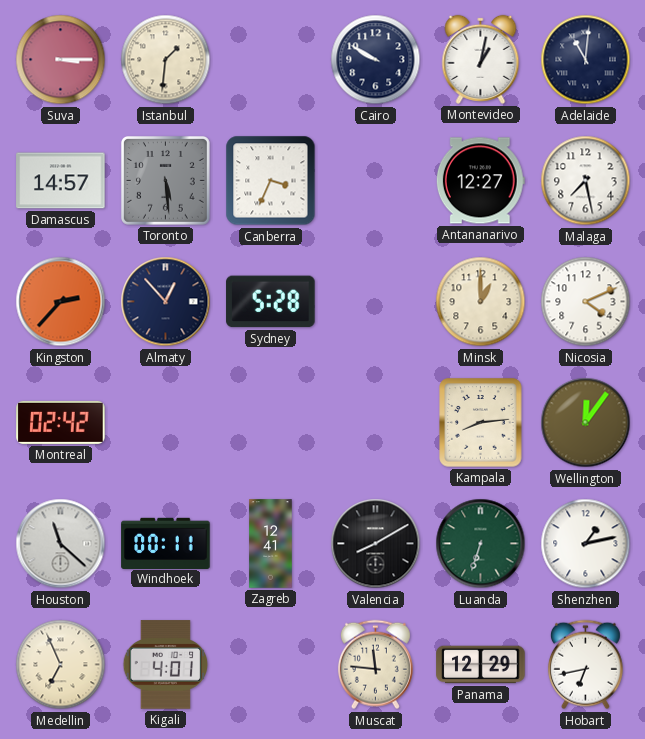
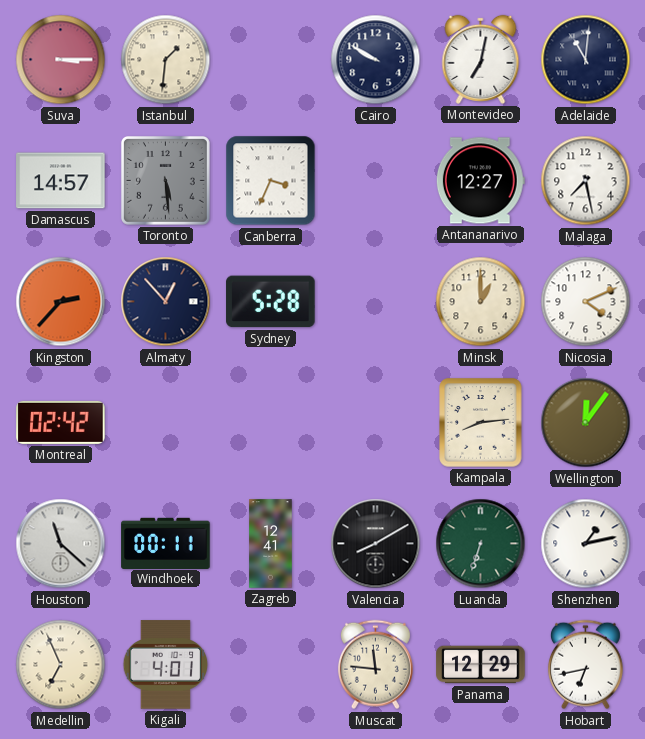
Montevideo: 1:02 -> 7:02 (481, 59)
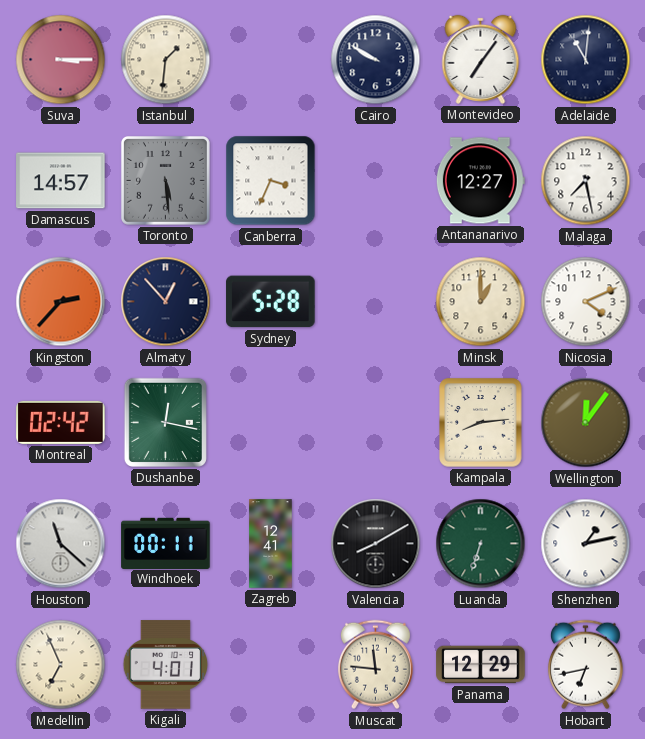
Montevideo: 7:02 -> 7:06 (481, 59)
Dushanbe: none -> 12:17 (165, 422)
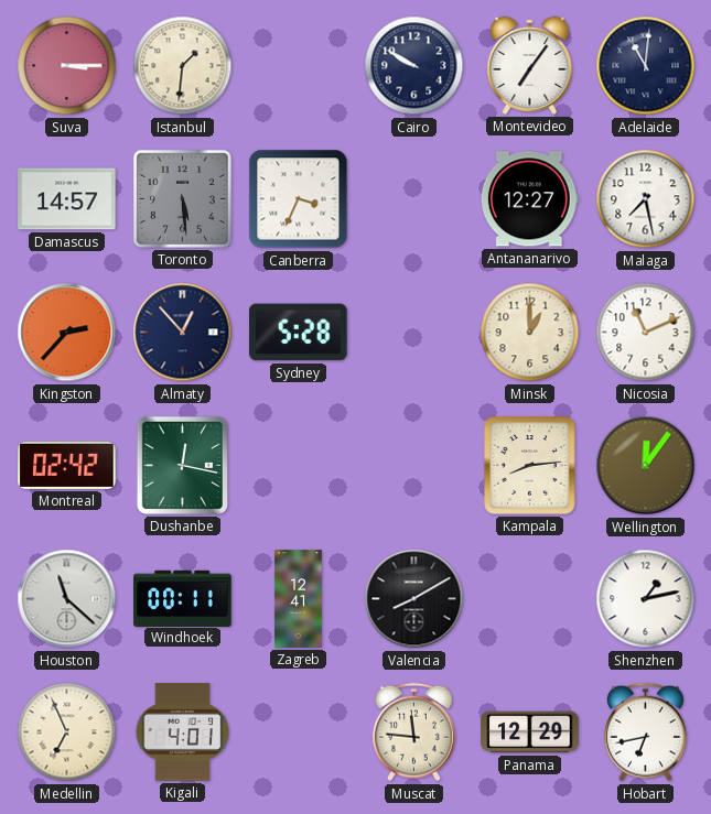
Nicosia: 4:11 -> 11:11 (646, 333)
Luanda: 6:33 -> none (481, 544)
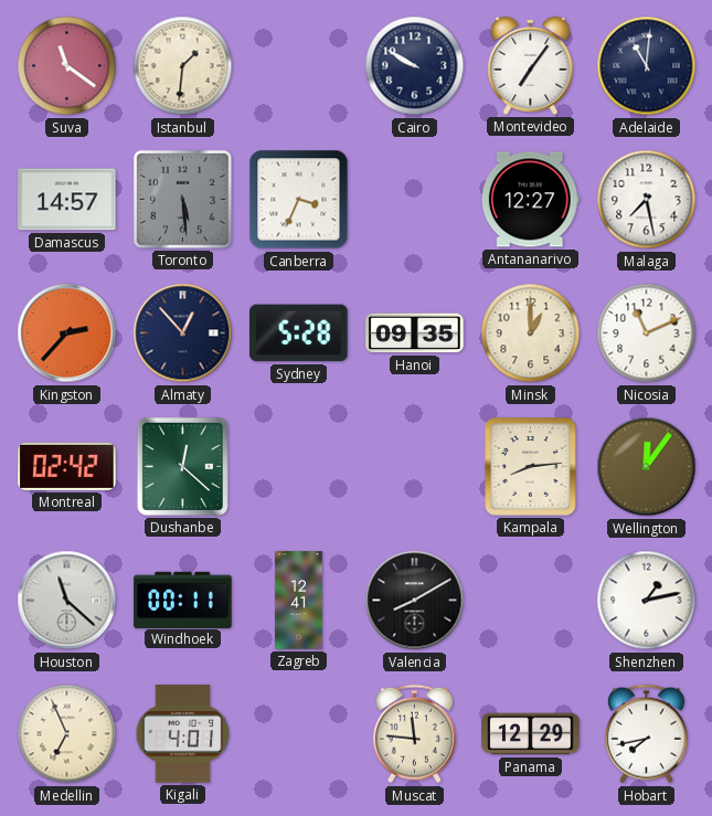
Suva: 3:15 -> 11:21 (67, 66)
Hanoi: none -> 09:35 (415, 333)
Dushanbe: 12:17 -> 12:22 (182, 466)
Hobart: 6:43 -> 7:43 (646, 734)
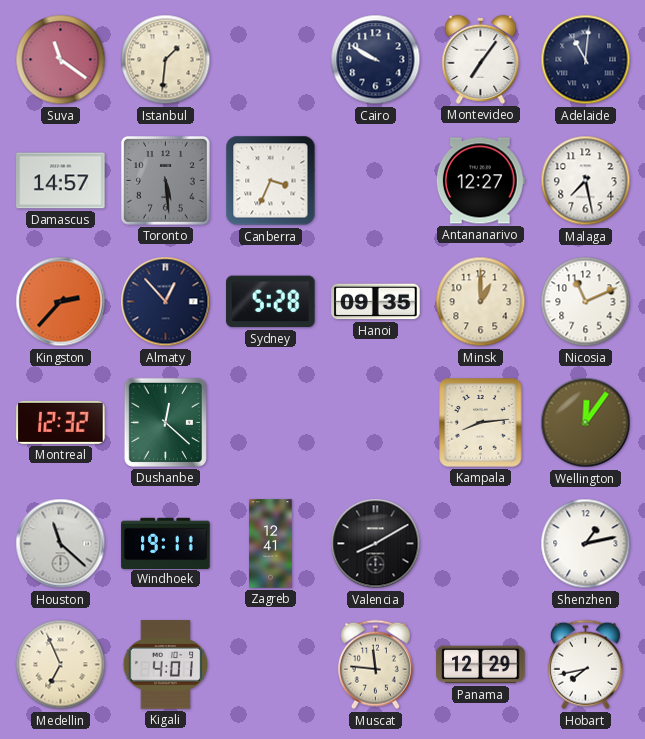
Montreal: 02:42 -> 12:32 (61, 422)
Windhoek: 00:11 -> 19:11 (166, 543)
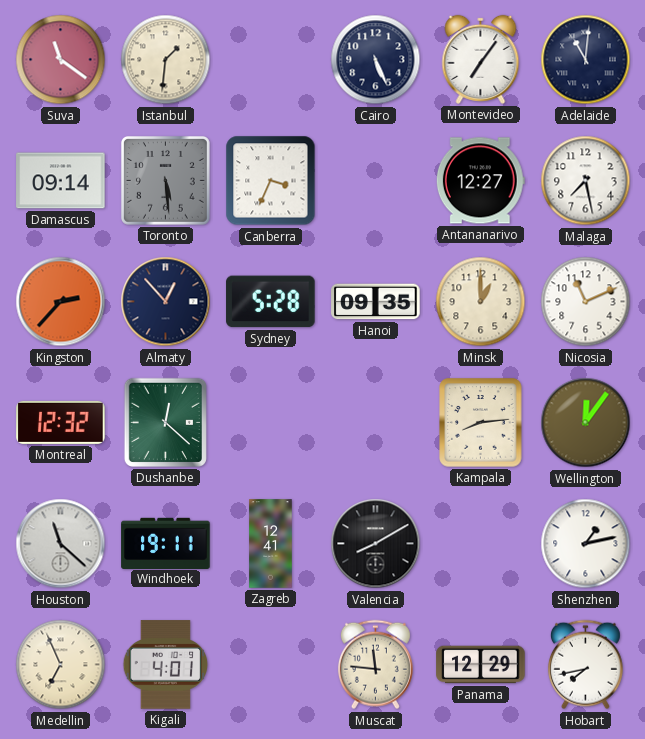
Cairo: 9:50 -> 5:26 (376, 60)
Damascus: 14:57 -> 09:14 (61, 181)
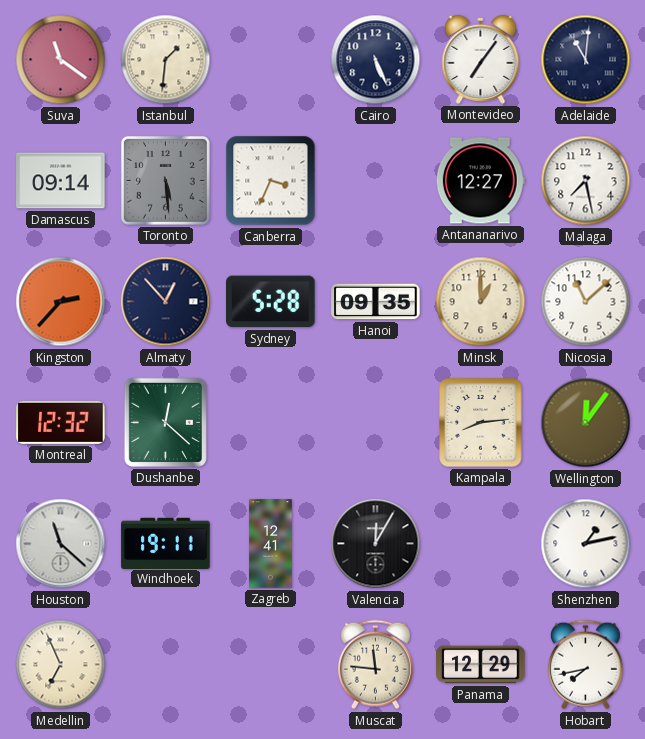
Nicosia: 11:11 -> 11:08 (586, 302)
Valencia: 8:10 -> 12:05 (376, 544)
Kigali: 4:01 -> none (166, 665)
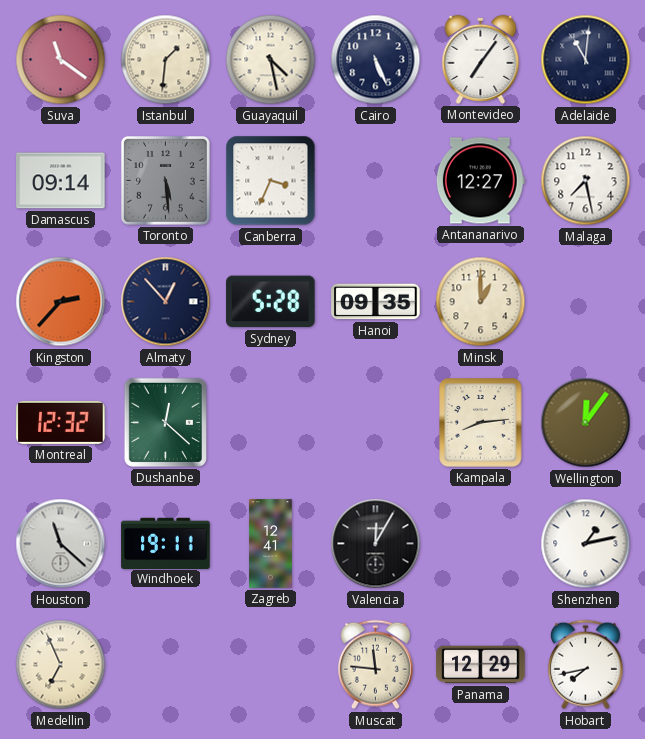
Guayaquil: none -> 4:28 (271, 60)
Nicosia: 11:08 -> none (586, 302)
